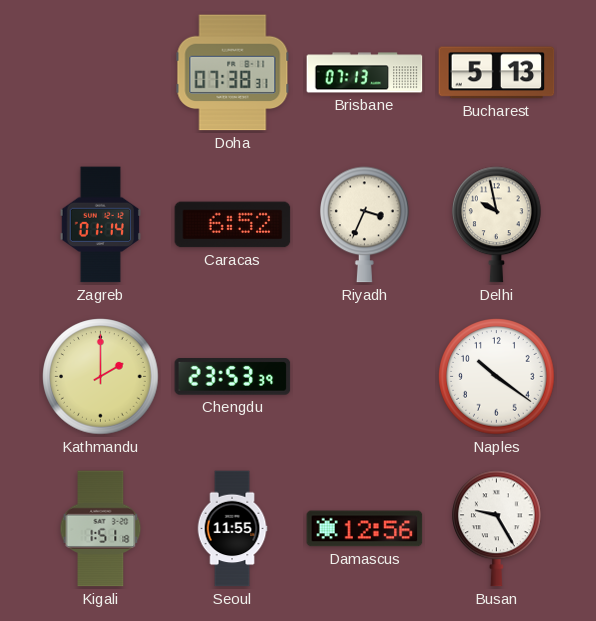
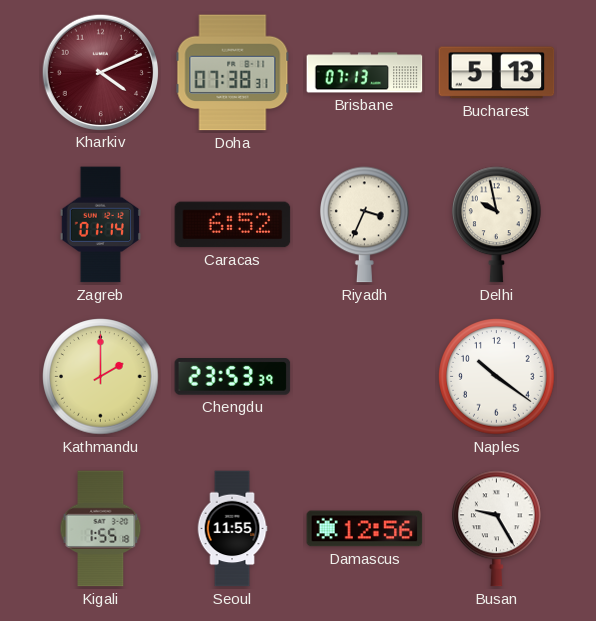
Kharkiv: none -> 4:11 (100, 72)
Kigali: 1:51 -> 1:55 (101, 529)
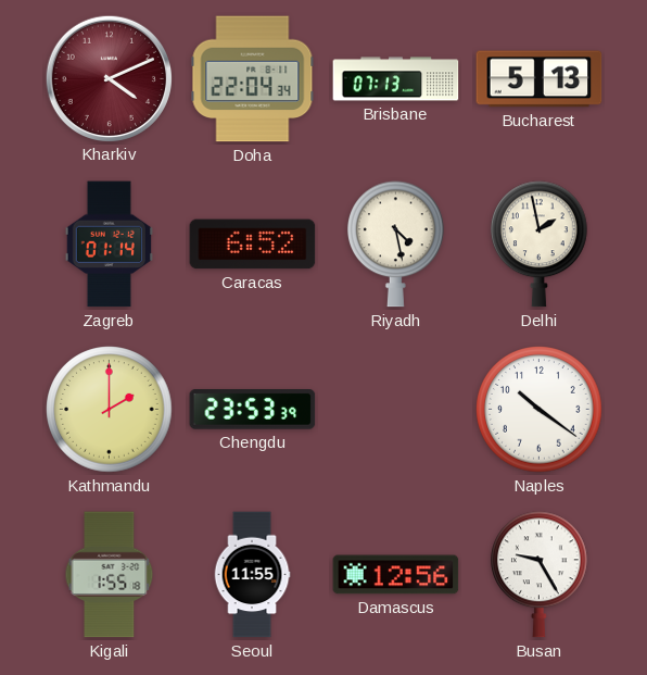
Doha: 07:38 -> 22:04 (253, 79)
Riyadh: 3:34 -> 4:28 (396, 245)
Delhi: 9:58 -> 1:58 (540, 245)
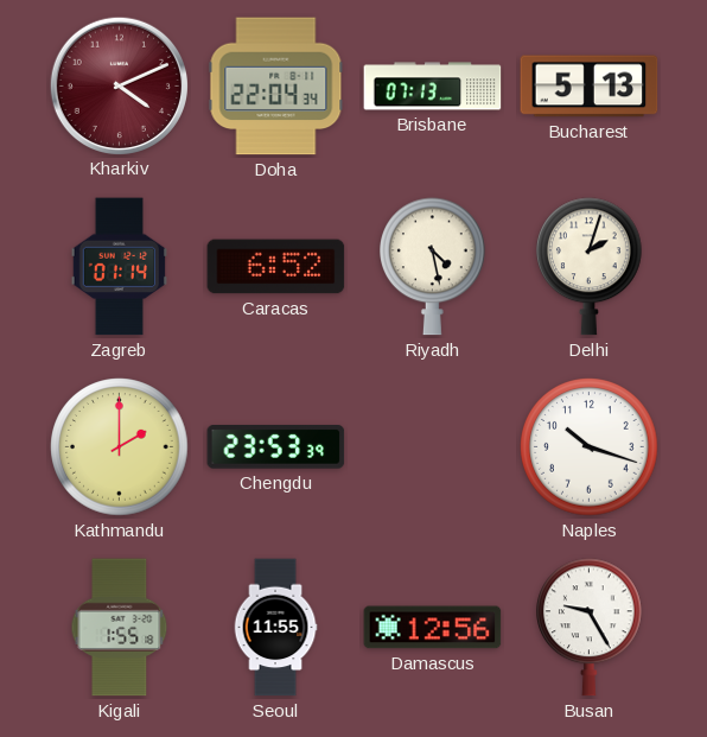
Delhi: 1:58 -> 2:03 (590, 267)
Naples: 10:21 -> 10:18 (590, 447)
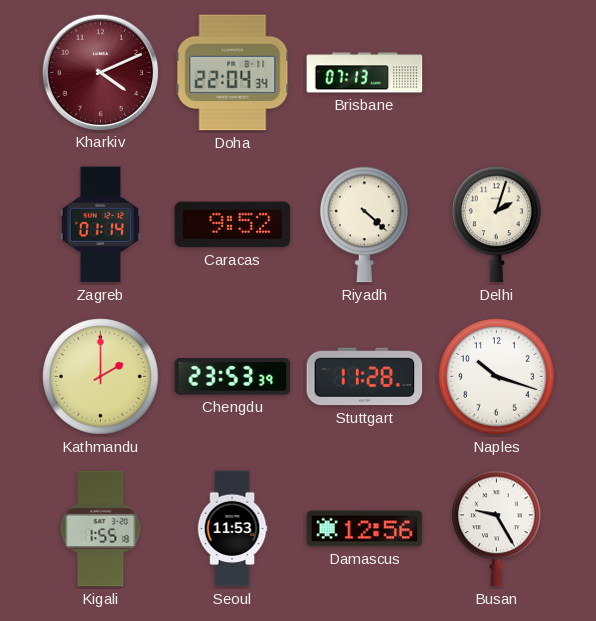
Bucharest: 5:13 -> none (590, 87)
Caracas: 6:52 -> 9:52 (233, 225)
Riyadh: 4:28 -> 4:22 (365, 225)
Stuttgart: none -> 11:28 (365, 377)
Seoul: 11:55 -> 11:53 (232, 529)
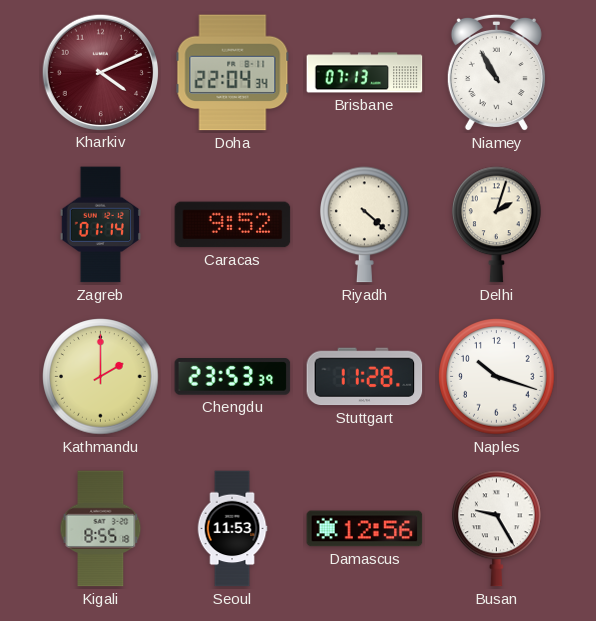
Niamey: none -> 10:55 (496, 73)
Kigali: 1:55 -> 8:55 (101, 529)
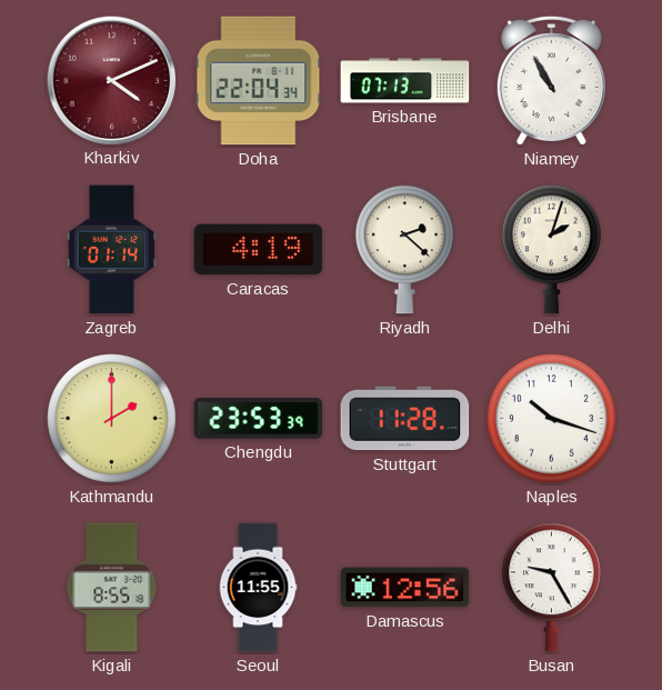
Caracas: 9:52 -> 4:19 (259, 250)
Riyadh: 4:22 -> 2:22 (405, 250)
Seoul: 11:53 -> 11:55 (258, 588)
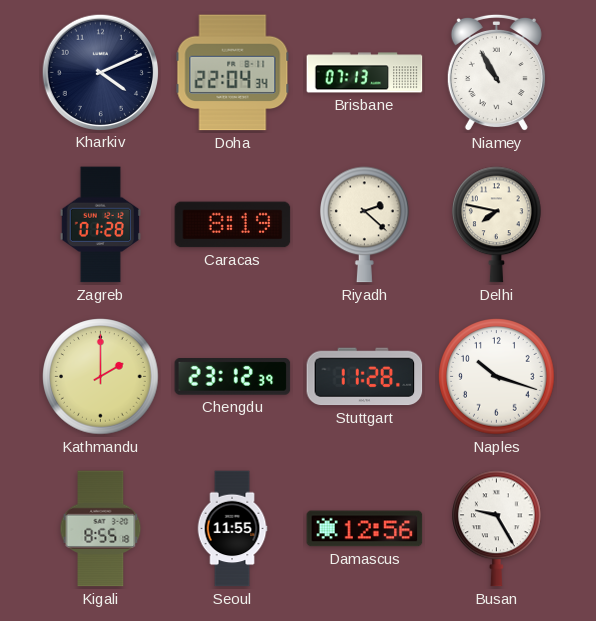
Kharkiv dial: burgundy -> navy (100, 72)
Zagreb: 01:14 -> 01:28 (100, 225)
Caracas: 4:19 -> 8:19 (233, 225)
Delhi: 2:03 -> 7:47 (497, 225)
Chengdu: 23:53 -> 23:12 (233, 377)
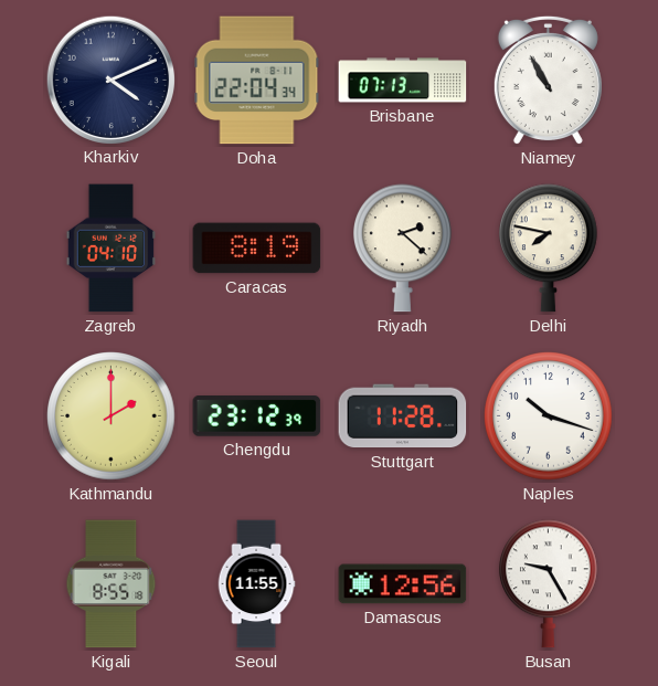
Zagreb: 01:28 -> 04:10 (110, 249)
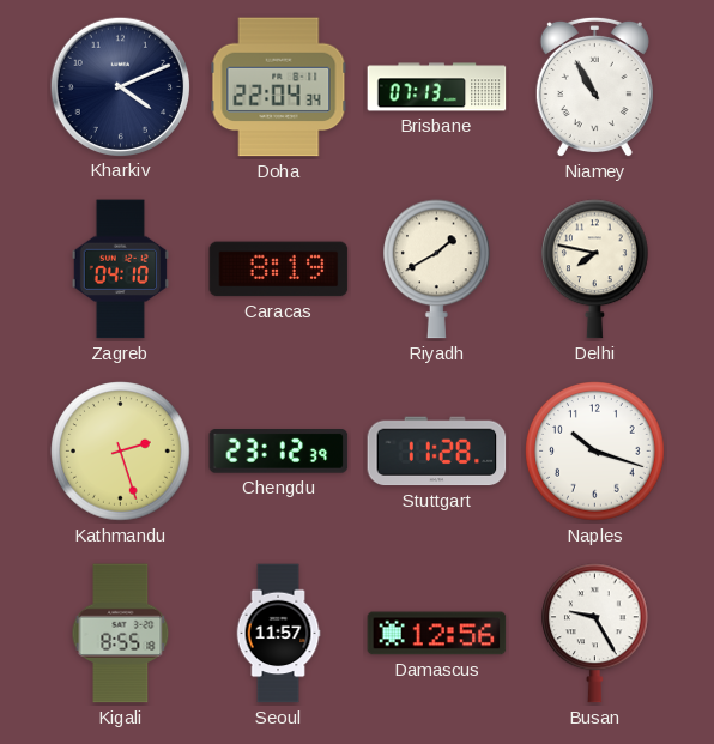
Riyadh: 2:22 -> 1:40 (437, 270)
Kathmandu: 2:00 -> 2:27 (121, 452)
Seoul: 11:55 -> 11:57 (278, 634)
